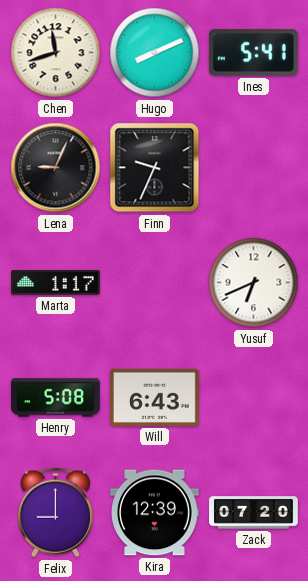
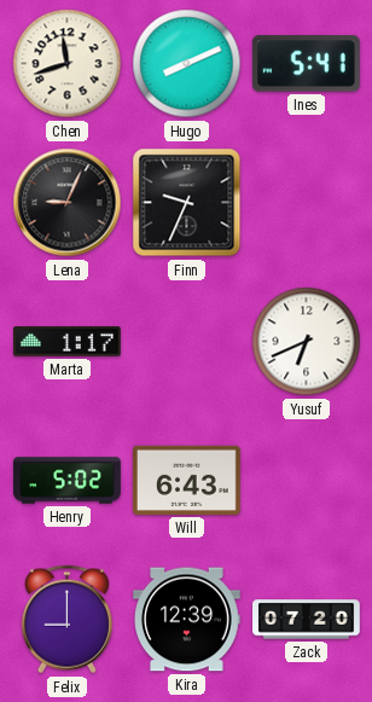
Henry: 5:08 -> 5:02 (68, 481)
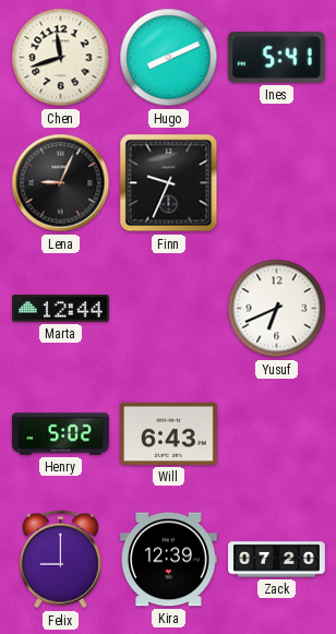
Marta: 1:17 -> 12:44 (61, 309)
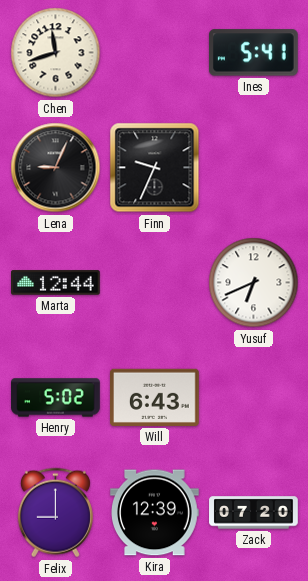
Hugo: 8:11 -> none (169, 58)
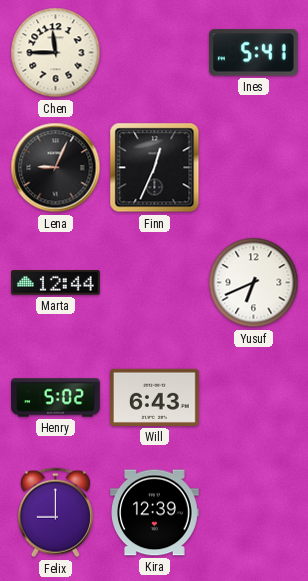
Chen: 11:42 -> 11:45 (56, 53)
Finn: 9:34 -> 12:34 (155, 168)
Zack: 07:20 -> none (254, 513)
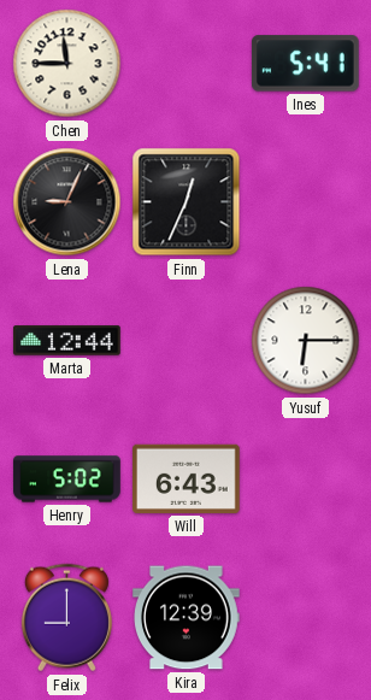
Yusuf: 6:41 -> 6:15 (306, 341)
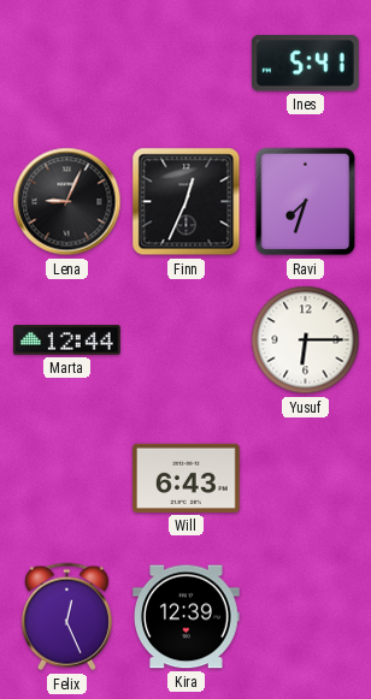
Chen: 11:45 -> none (67, 64)
Ravi: none -> 7:33 (306, 202)
Henry: 5:02 -> none (67, 480)
Felix: 9:00 -> 12:26 (66, 617)
